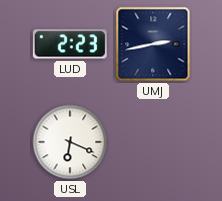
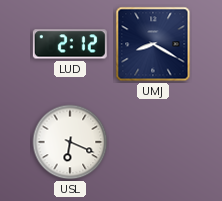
LUD: 2:23 -> 2:12 (70, 44)
UMJ: 2:43 -> 8:20 (153, 44)
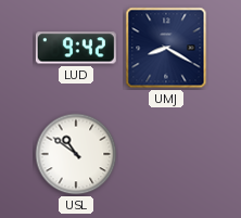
LUD: 2:12 -> 9:42 (76, 48)
USL: 6:19 -> 10:51 (76, 154)
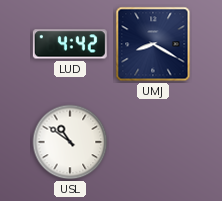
LUD: 9:42 -> 4:42 (70, 44)
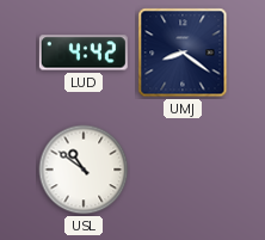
UMJ: 8:20 -> 8:21 (183, 53)
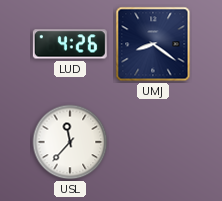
LUD: 4:42 -> 4:26 (70, 44)
USL: 10:51 -> 11:37 (70, 142)
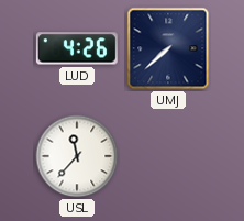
UMJ: 8:21 -> 7:38 (168, 48)
